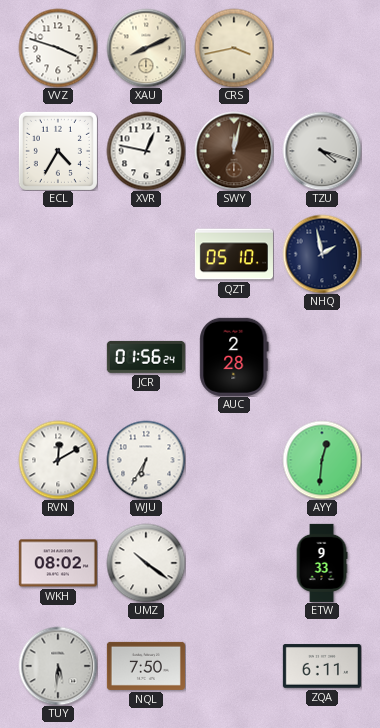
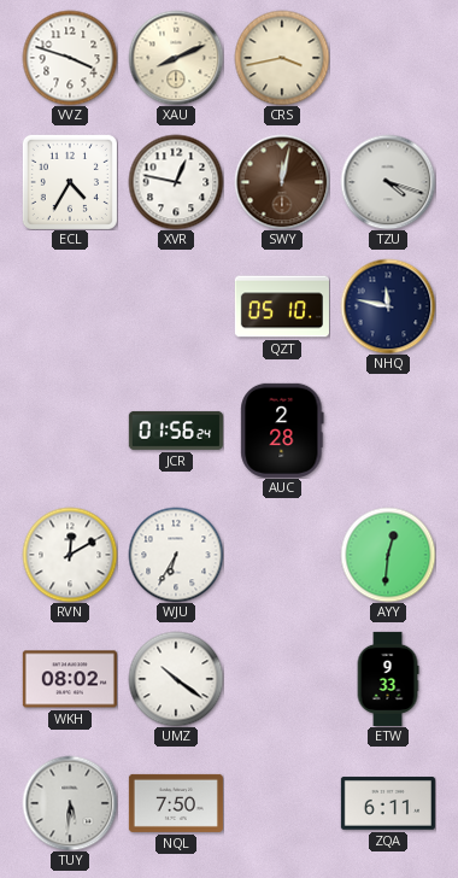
NHQ: 1:58 -> 11:47 (388, 306)
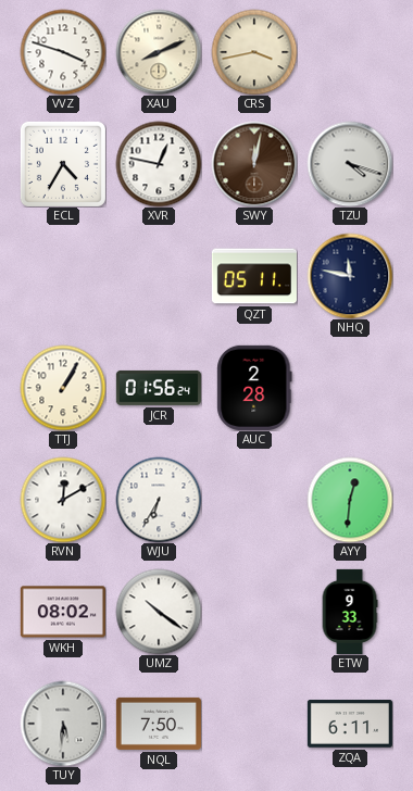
QZT: 05:10 -> 05:11 (254, 276)
TTJ: none -> 1:05 (63, 388)
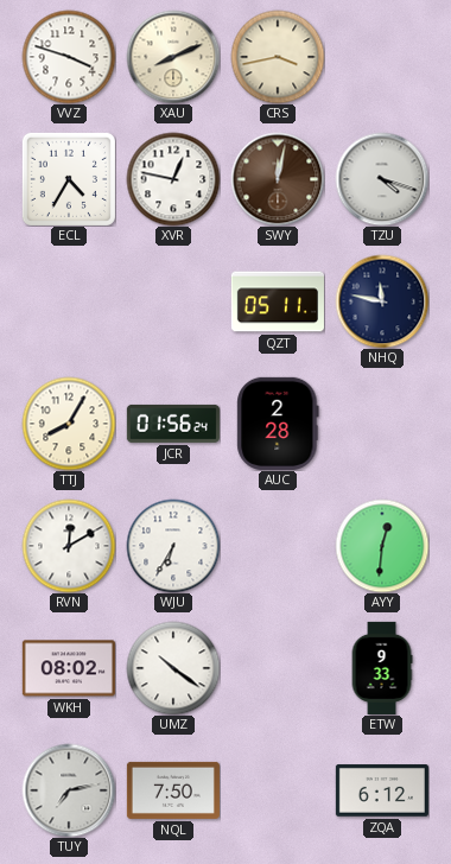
TTJ: 1:05 -> 8:05 (69, 424)
TUY: 5:31 -> 7:13 (69, 790)
ZQA: 6:11 -> 6:12 (382, 790)
